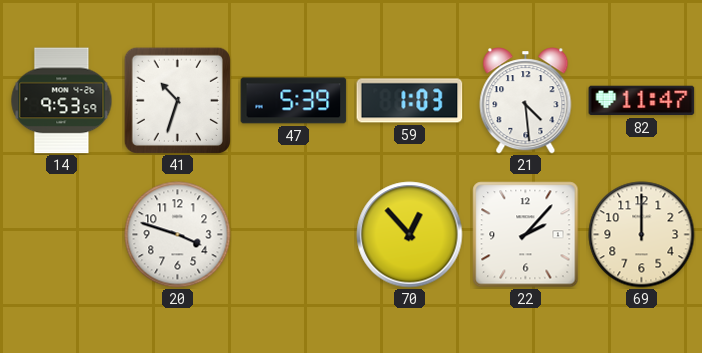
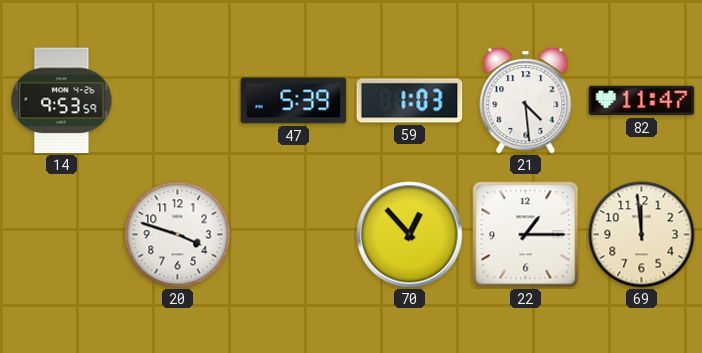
41: 10:33 -> none (177, 100)
22: 2:07 -> 1:15 (526, 235)
69: 12:00 -> 11:59 (642, 235)
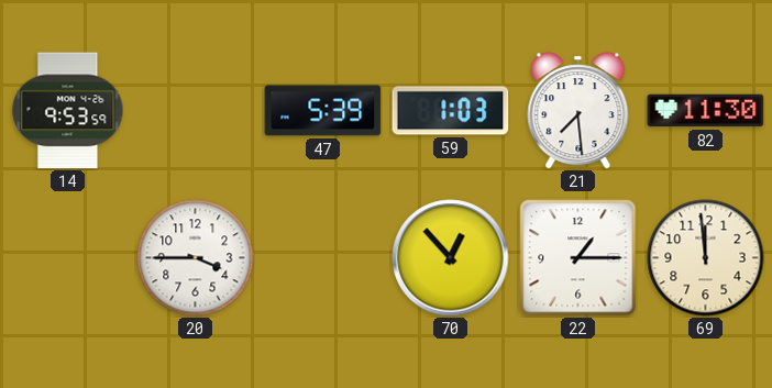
21: 4:29 -> 7:29 (578, 111)
82: 11:47 -> 11:30 (706, 111)
20: 3:48 -> 3:45 (196, 258)
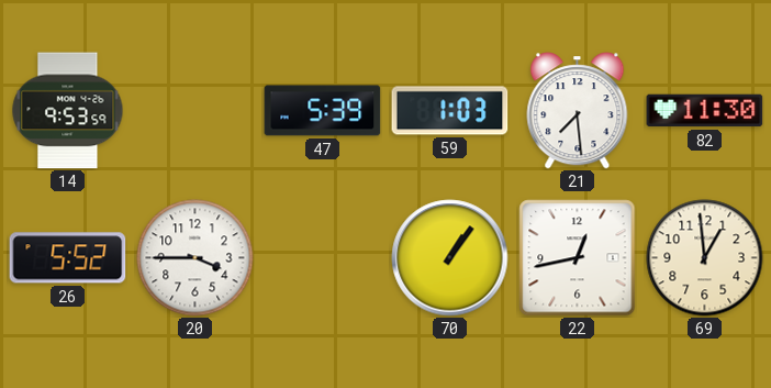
26: none -> 5:52 (68, 258)
70: 12:53 -> 1:06 (450, 258)
22: 1:15 -> 12:43 (578, 258)
69: 11:59 -> 12:59 (705, 258)
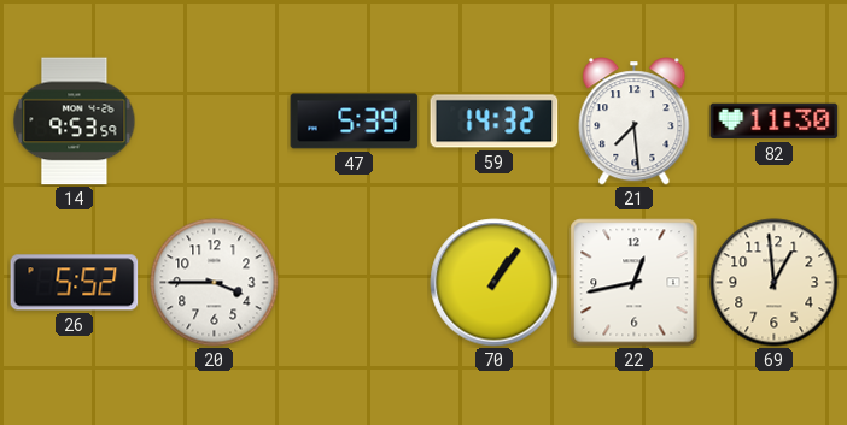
59: 1:03 -> 14:32 (495, 122)
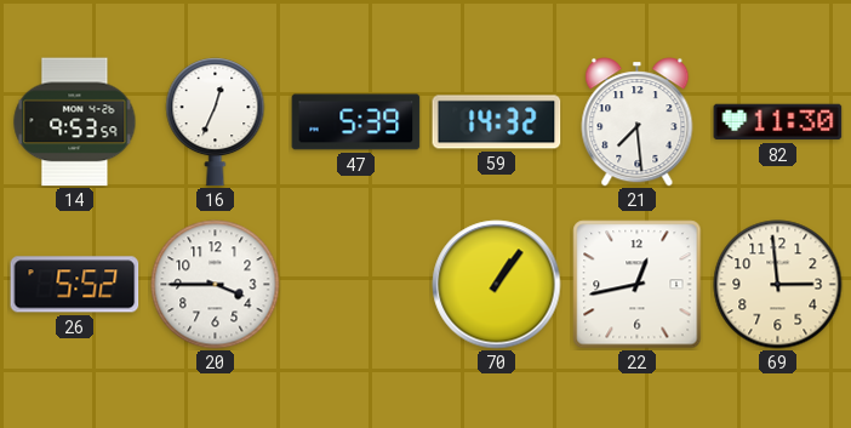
16: none -> 12:34 (216, 122)
69: 12:59 -> 2:59 (778, 285)
